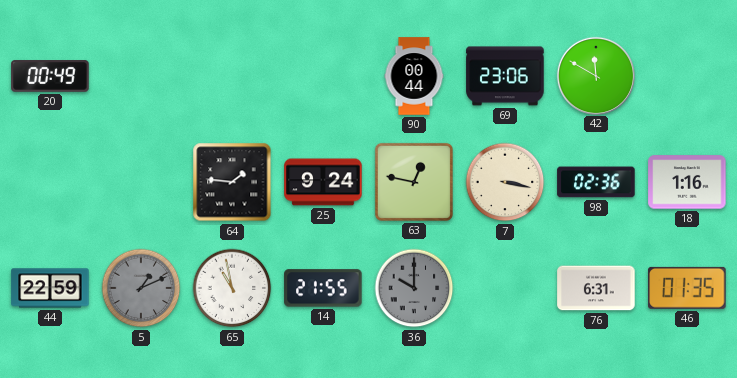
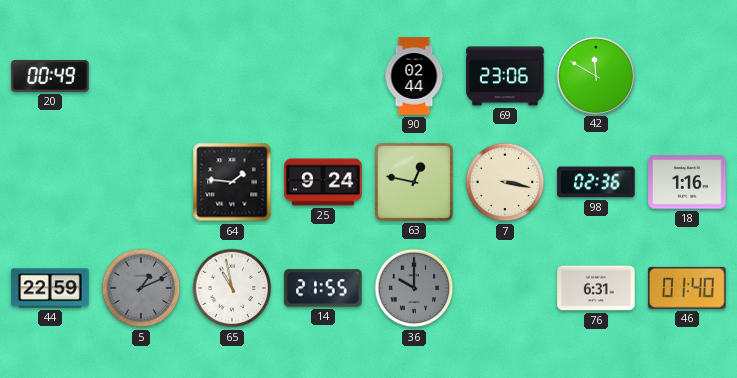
90: 00:44 -> 02:44 (414, 76)
46: 01:35 -> 01:40 (687, 288)
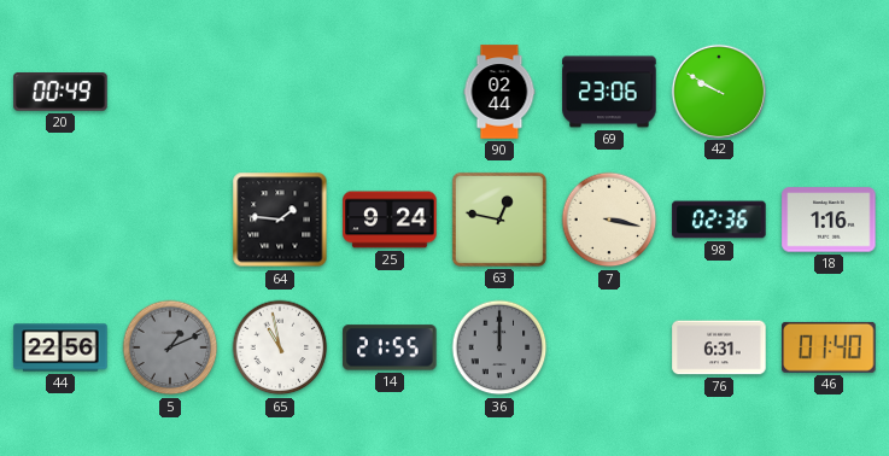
42: 11:50 -> 9:50 (718, 90)
44: 22:59 -> 22:56 (60, 347)
36: 10:00 -> 12:00 (499, 347)
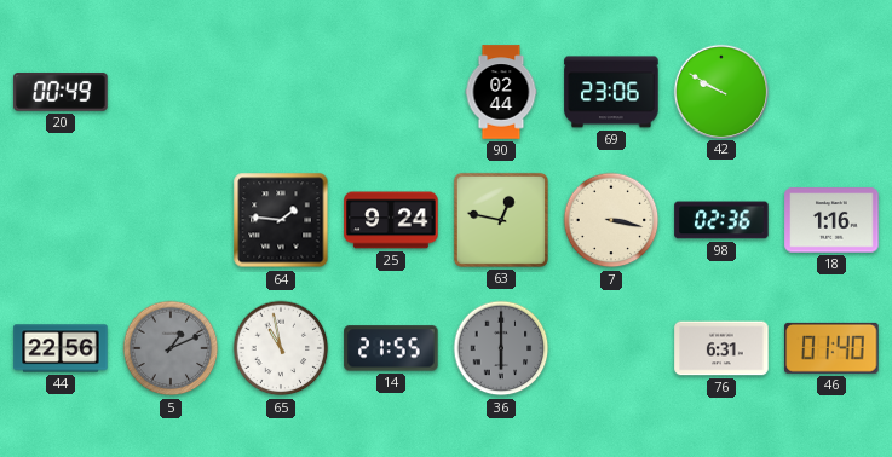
36: 12:00 -> 6:00 (501, 348)
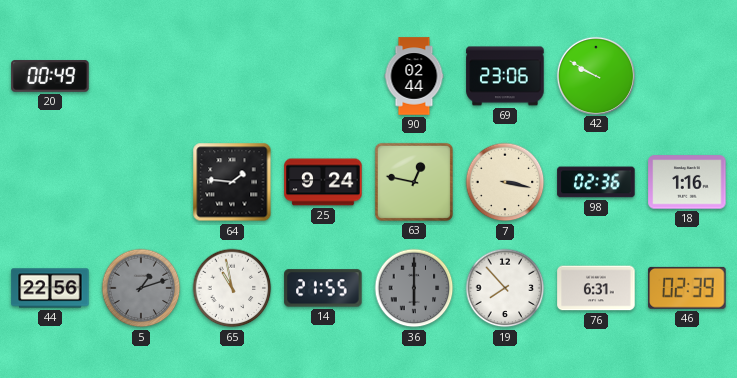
5: 1:11 -> 1:12 (141, 288)
19: none -> 7:53 (505, 288)
46: 01:40 -> 02:39 (687, 288)
